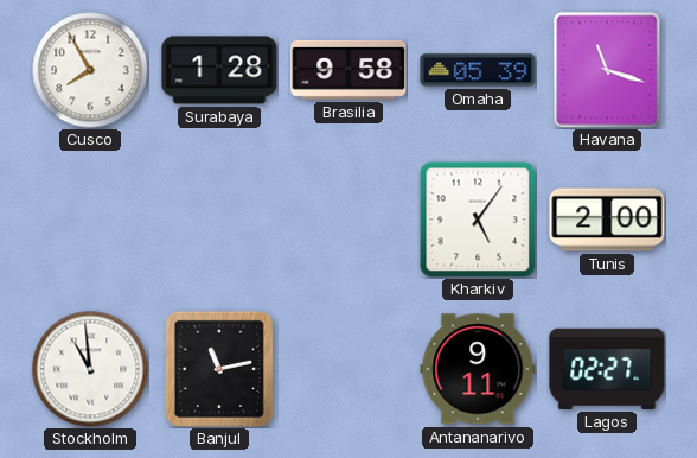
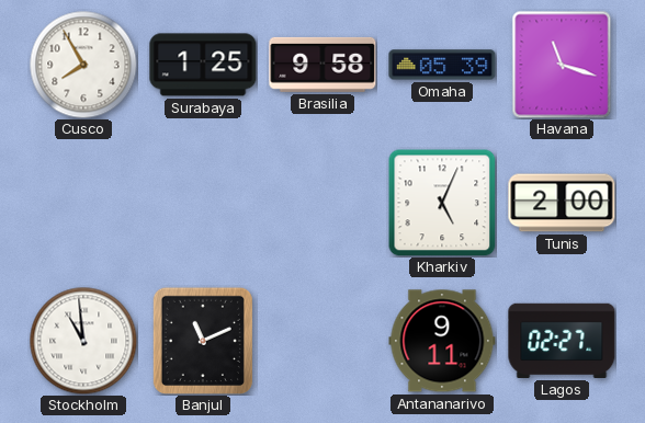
Surabaya: 1:28 -> 1:25 (203, 65)
Kharkiv: 5:06 -> 5:04 (442, 203)
Banjul: 11:13 -> 11:11 (203, 341)
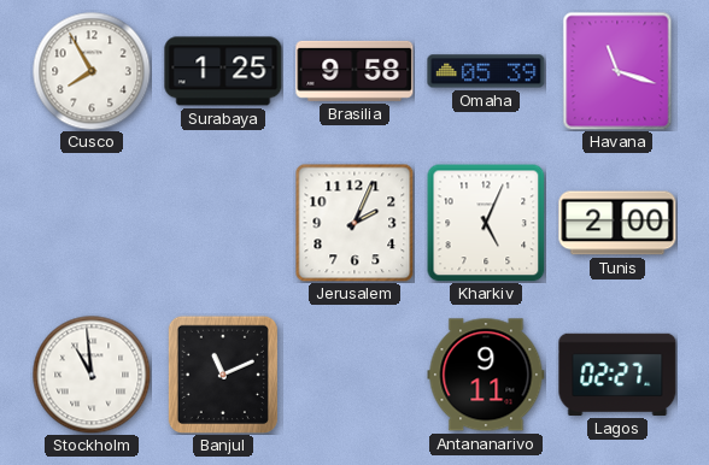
Jerusalem: none -> 2:04 (354, 223)
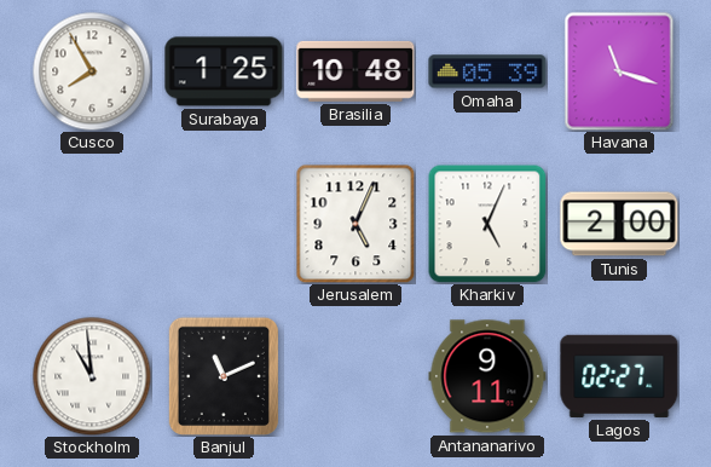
Brasilia: 9:58 -> 10:48 (355, 71)
Jerusalem: 2:04 -> 5:04 (355, 224)
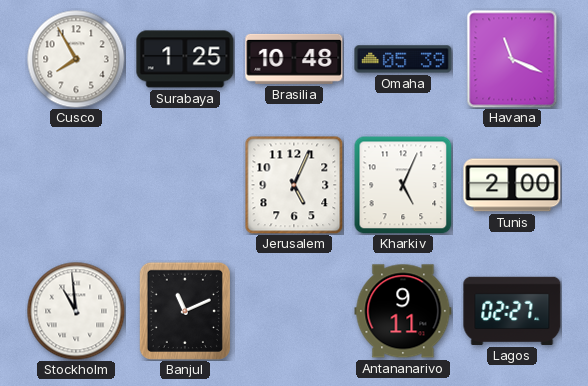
Havana: 11:18 -> 11:19 (512, 59)
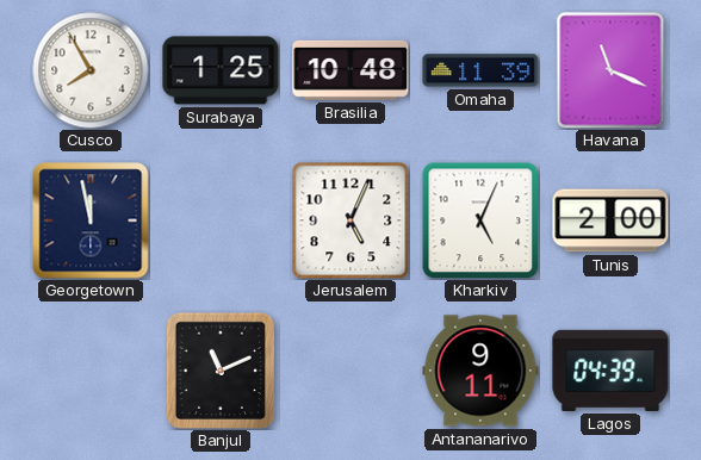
Omaha: 05:39 -> 11:39 (480, 70)
Georgetown: none -> 11:58 (91, 220)
Stockholm: 10:59 -> none (76, 311)
Lagos: 02:27 -> 04:39 (610, 371)
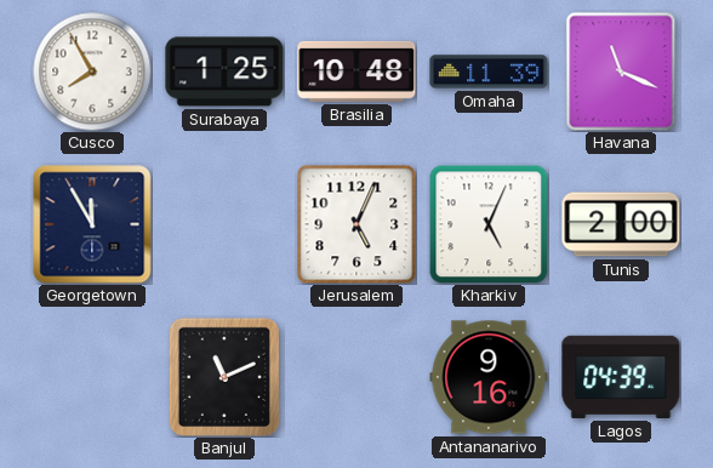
Georgetown: 11:58 -> 11:55 (92, 224)
Antananarivo: 9:11 -> 9:16 (489, 377)
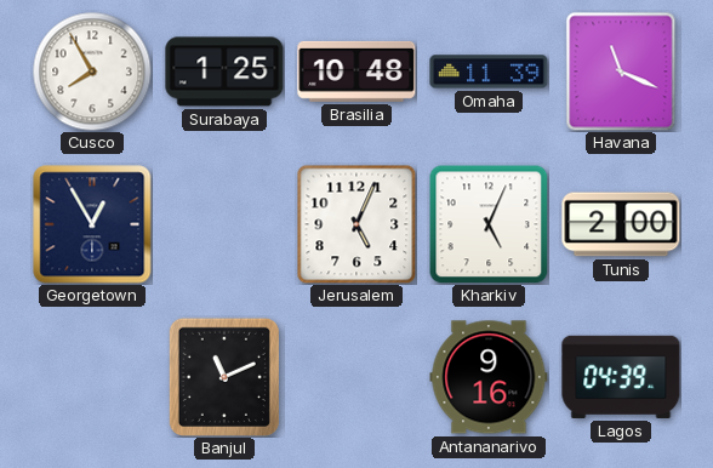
Georgetown: 11:55 -> 12:55 (92, 224)
